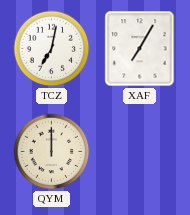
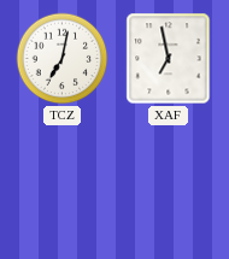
XAF: 7:05 -> 6:58 (169, 59)
QYM: 12:00 -> none (52, 152)
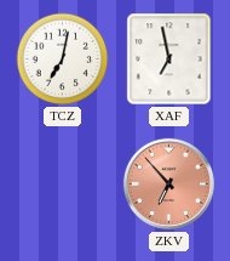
ZKV: none -> 6:53 (168, 183)
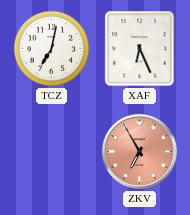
XAF: 6:58 -> 6:26 (140, 49)
ZKV: 6:53 -> 6:55 (139, 151)
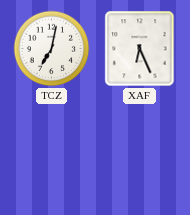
ZKV: 6:55 -> none (139, 151)
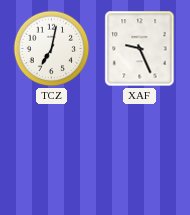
XAF: 6:26 -> 9:26 (140, 49)
